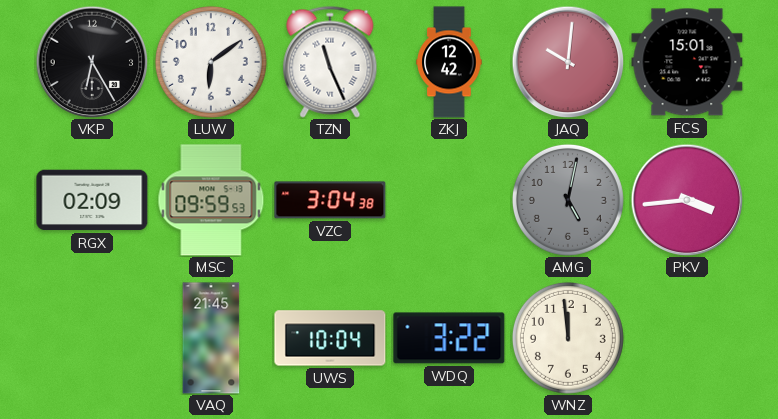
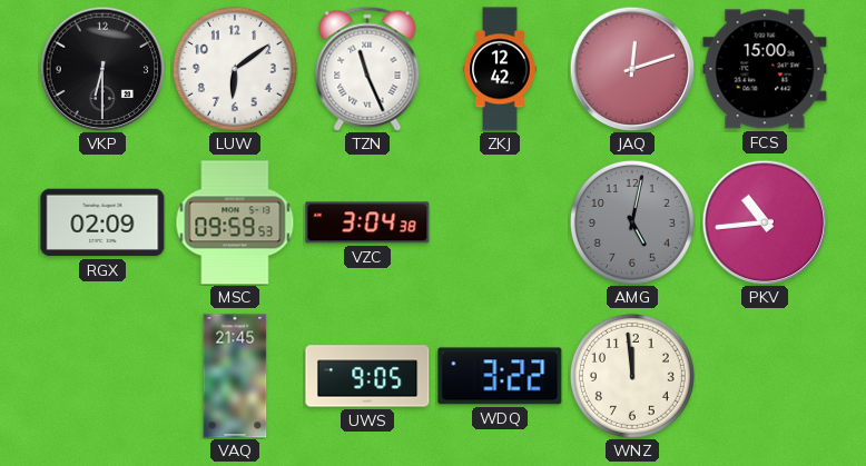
VKP: 6:25 -> 6:30 (102, 69)
JAQ: 10:01 -> 12:12 (632, 69)
FCS: 15:01 -> 15:00 (765, 69)
PKV: 3:44 -> 10:44 (765, 222)
UWS: 10:04 -> 9:05 (367, 376)
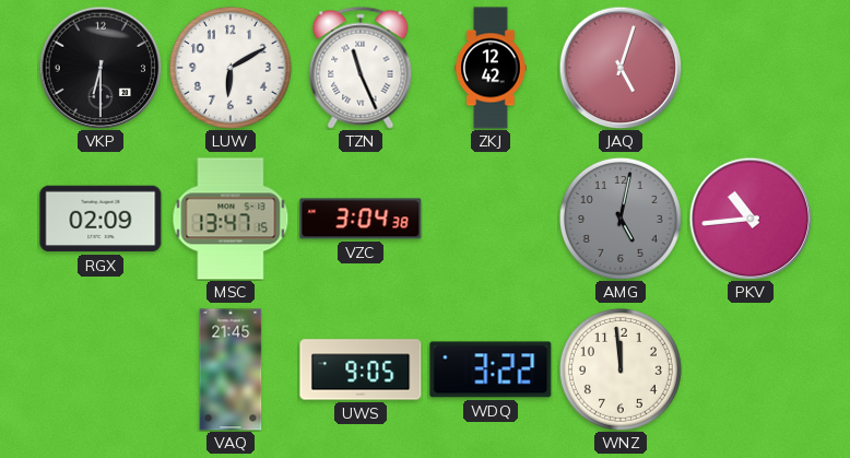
LUW: 6:09 -> 6:10 (231, 68)
JAQ: 12:12 -> 5:03 (621, 68)
FCS: 15:00 -> none (765, 69)
MSC: 09:59 -> 13:47 (231, 219)
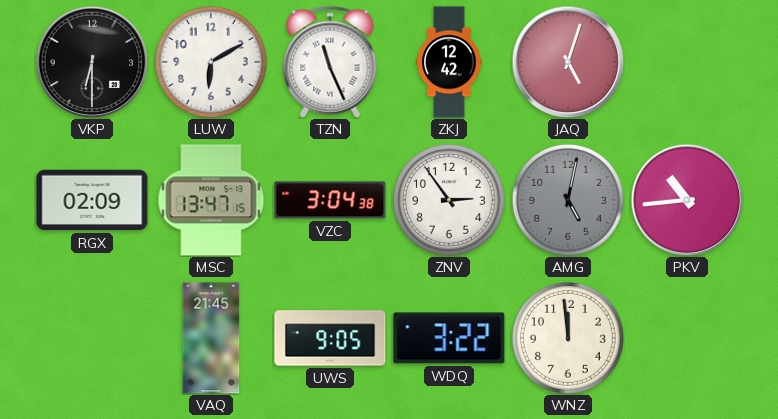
ZNV: none -> 2:54 (449, 200)
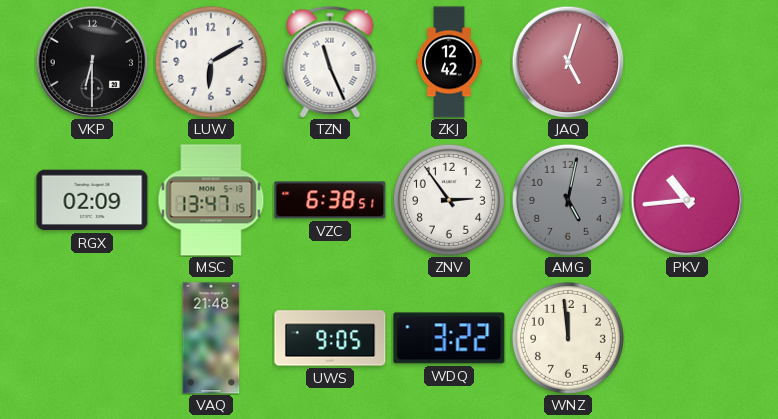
VZC: 3:04 -> 6:38 (330, 200)
VAQ: 21:45 -> 21:48 (211, 338)
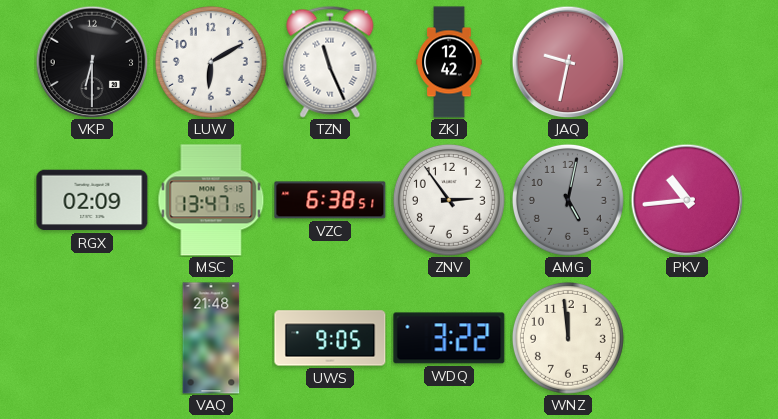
JAQ: 5:03 -> 9:32 (568, 62)
